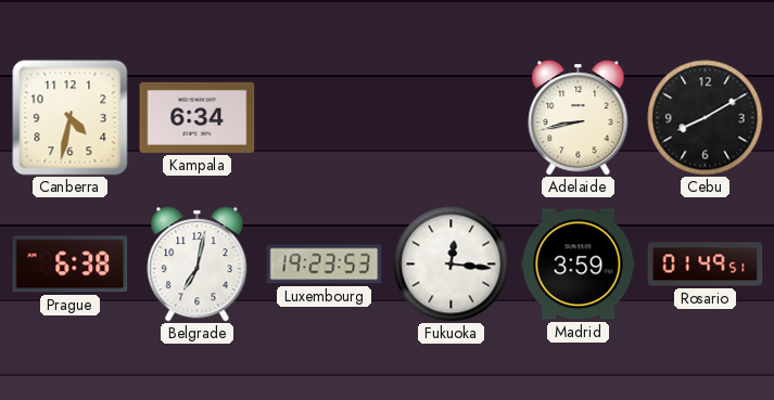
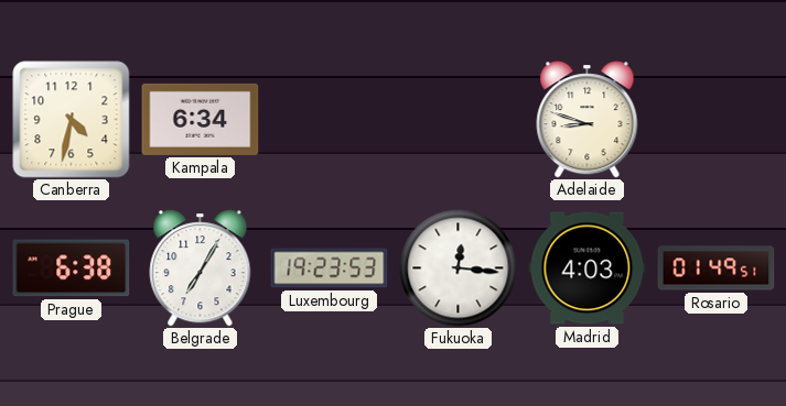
Adelaide: 8:43 -> 8:48 (588, 120)
Cebu: 8:10 -> none (706, 118)
Belgrade: 7:02 -> 7:05 (201, 268)
Madrid: 3:59 -> 4:03 (588, 268)
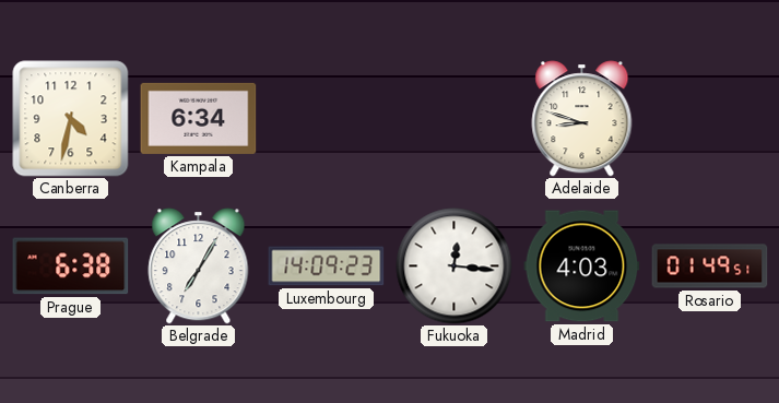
Luxembourg: 19:23 -> 14:09 (327, 266)
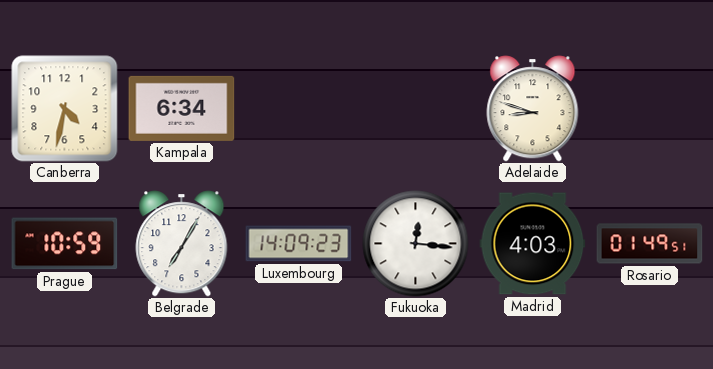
Prague: 6:38 -> 10:59 (65, 244)
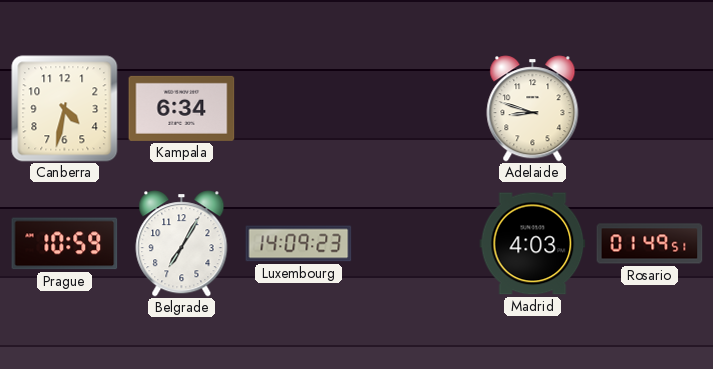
Fukuoka: 12:16 -> none (416, 244)
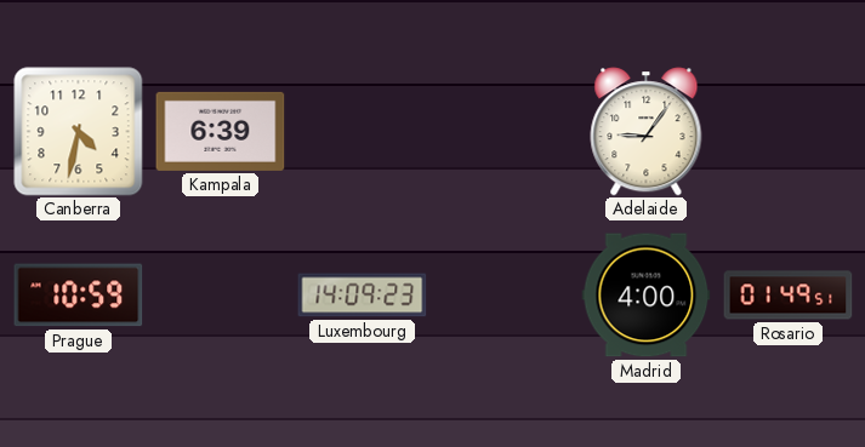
Kampala: 6:34 -> 6:39 (221, 131)
Adelaide: 8:48 -> 9:06 (647, 132)
Belgrade: 7:05 -> none (182, 244)
Madrid: 4:03 -> 4:00 (647, 296)
